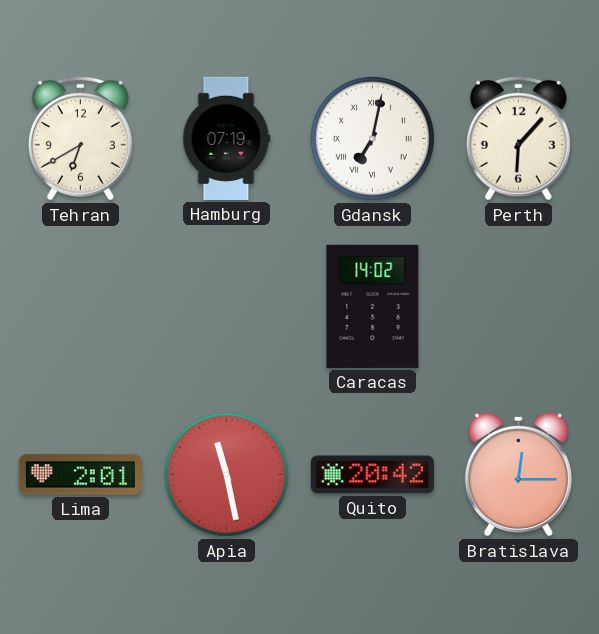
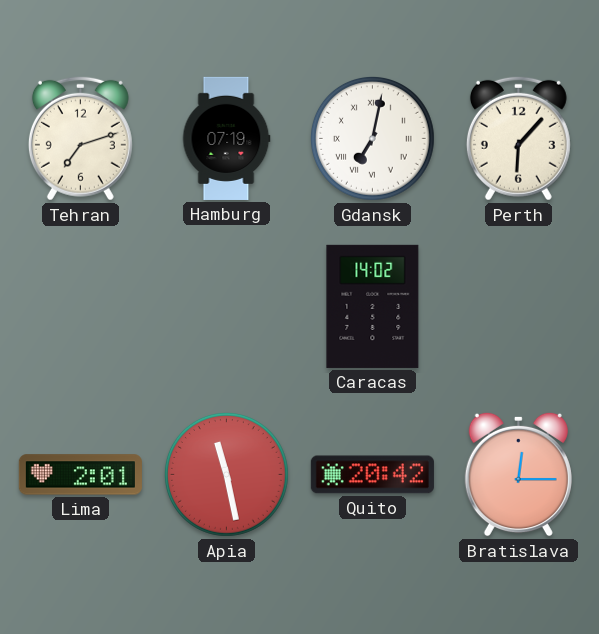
Tehran: 6:40 -> 7:12 (80, 138)
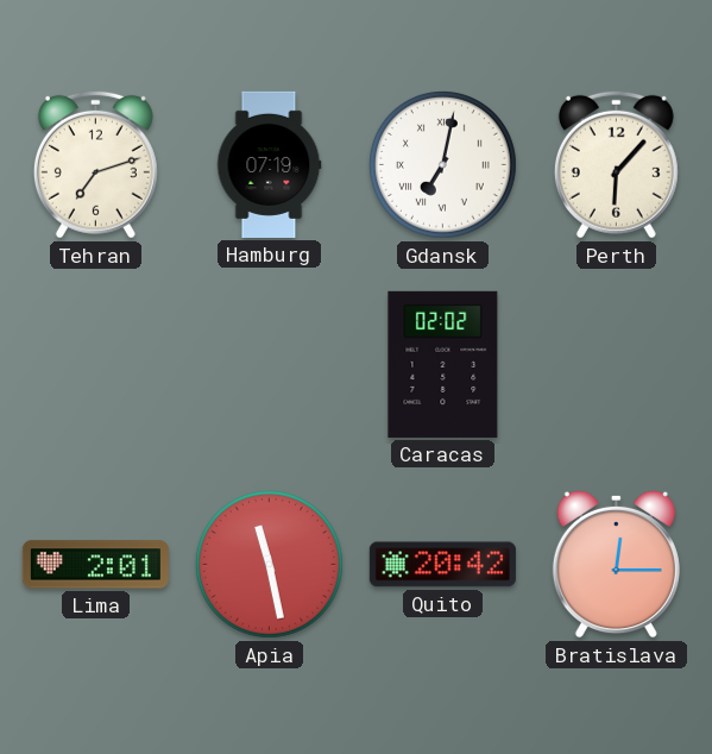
Caracas: 14:02 -> 02:02 (443, 364)
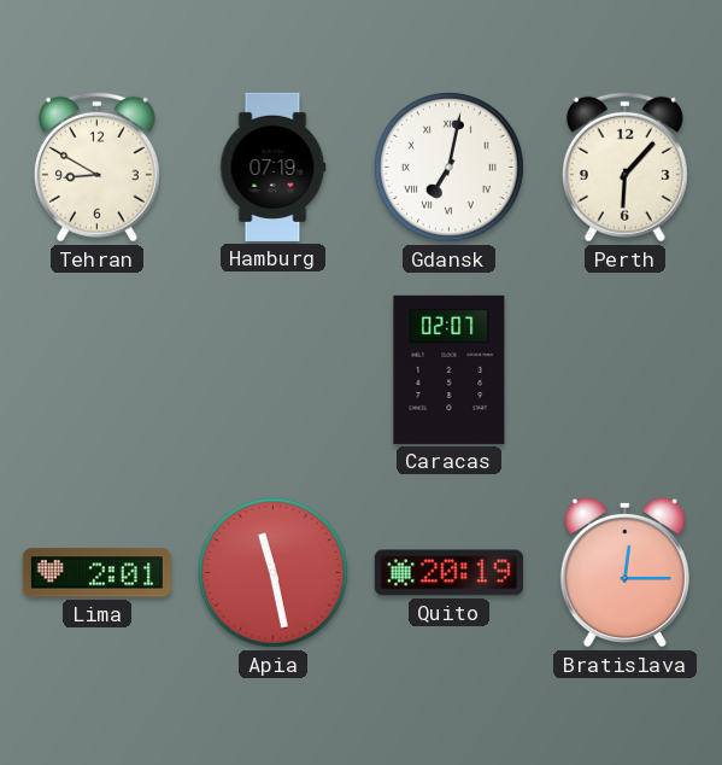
Tehran: 7:12 -> 8:50 (96, 167)
Caracas: 02:02 -> 02:07 (450, 369)
Quito: 20:42 -> 20:19 (448, 573)
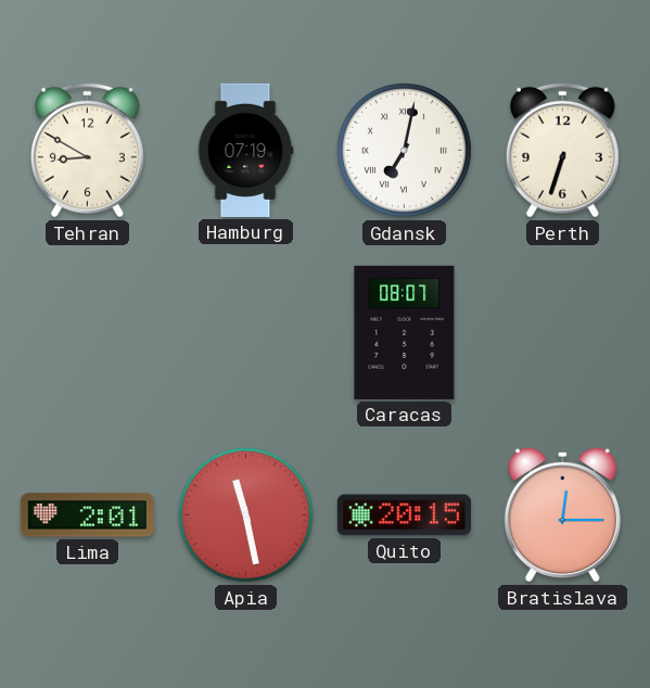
Perth: 6:07 -> 6:33 (562, 150)
Caracas: 02:07 -> 08:07 (405, 332)
Quito: 20:19 -> 20:15 (404, 515)
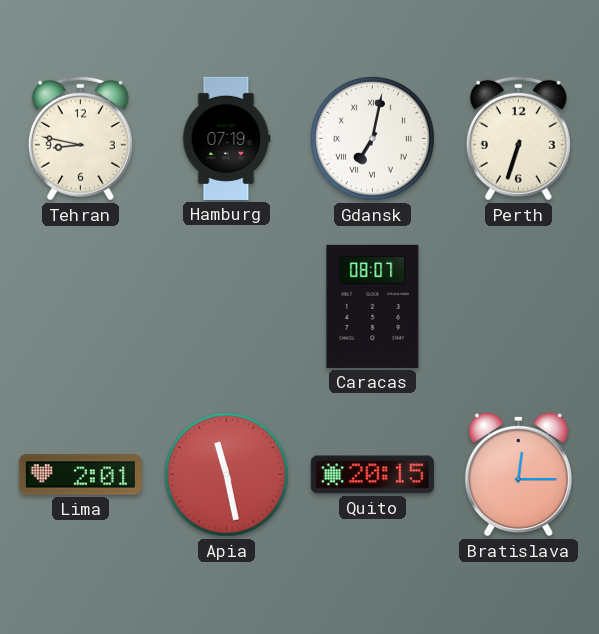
Tehran: 8:50 -> 8:47 (80, 138)
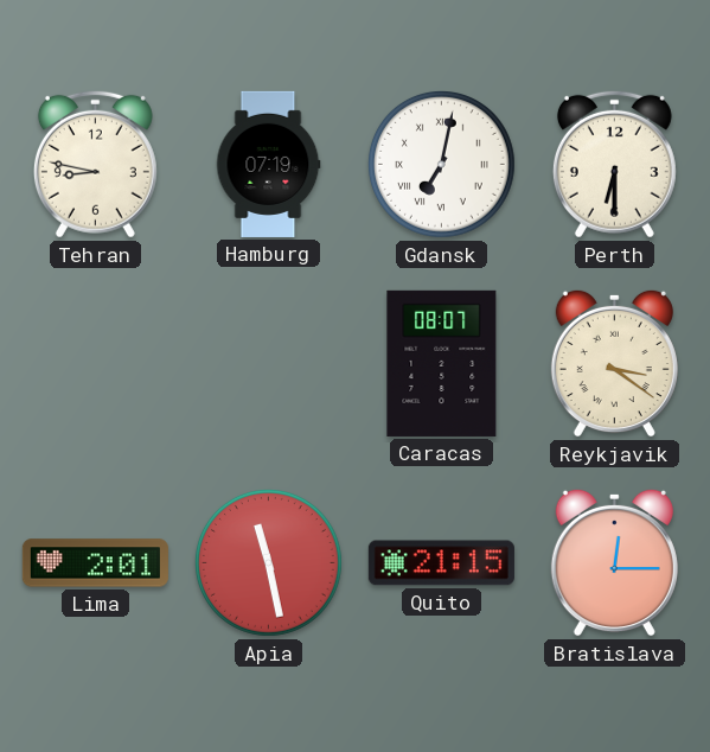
Perth: 6:33 -> 6:30 (614, 164)
Reykjavik: none -> 3:21 (614, 363)
Quito: 20:15 -> 21:15 (441, 563)
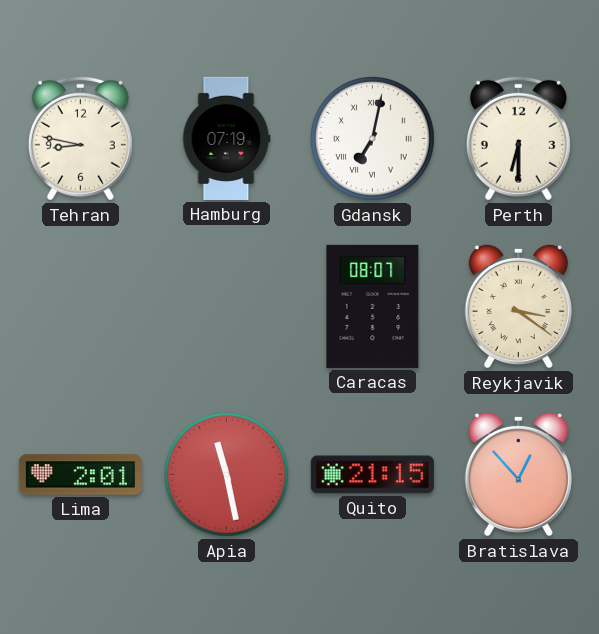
Bratislava: 12:15 -> 12:53 (518, 474)
